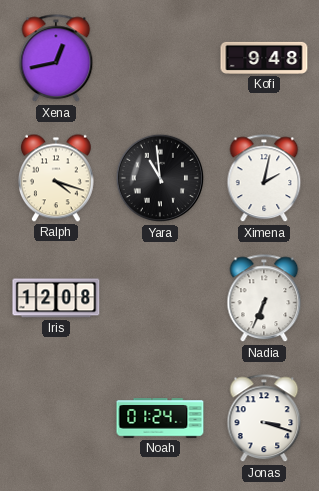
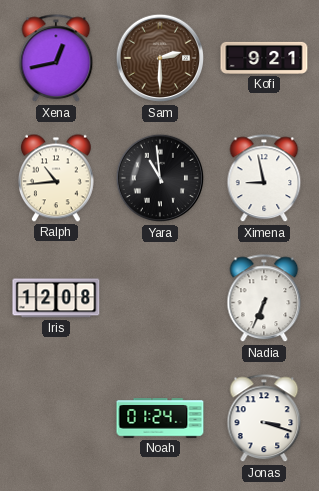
Sam: none -> 2:30 (160, 58)
Kofi: 9:48 -> 9:21 (264, 58)
Ralph: 4:18 -> 10:44 (56, 178)
Ximena: 2:02 -> 8:58 (264, 179)
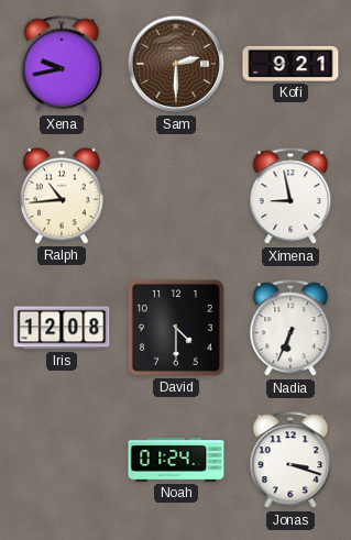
Xena: 12:43 -> 9:43 (62, 65)
Yara: 10:59 -> none (160, 178)
David: none -> 4:30 (176, 328)
